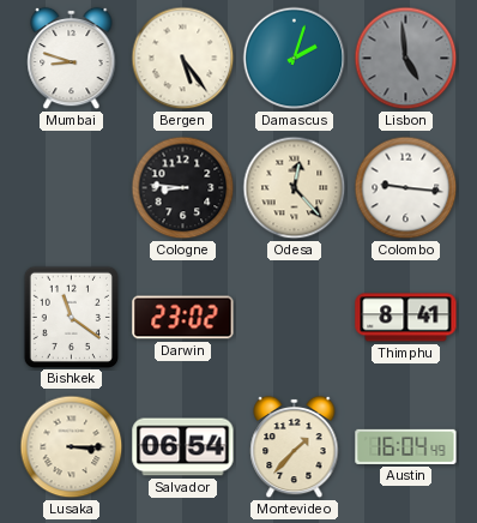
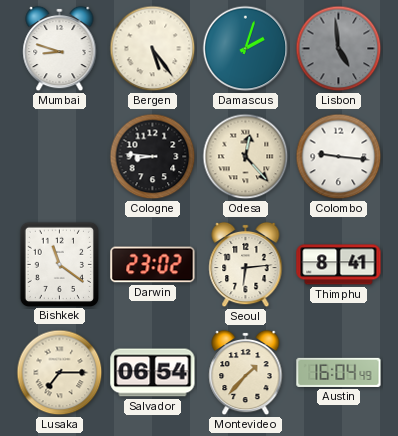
Seoul: none -> 6:14 (246, 265)
Lusaka: 3:15 -> 7:15 (60, 373)
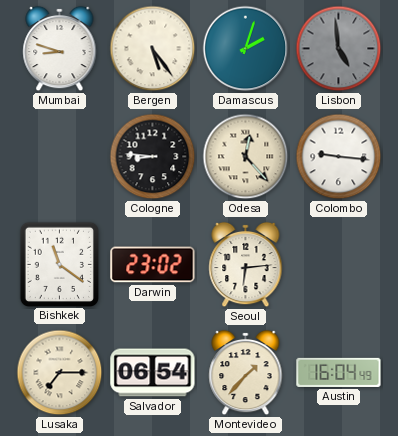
Thimphu: 8:41 -> none (339, 265)
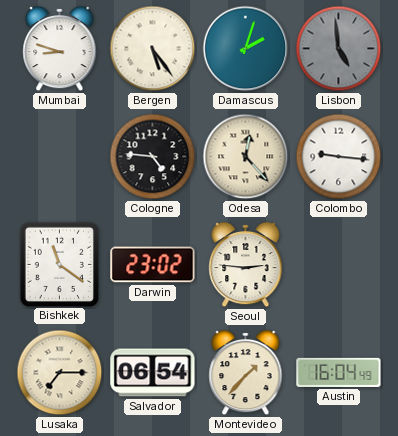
Cologne: 8:46 -> 4:46 (153, 157)
Seoul: 6:14 -> 2:46 (246, 265)
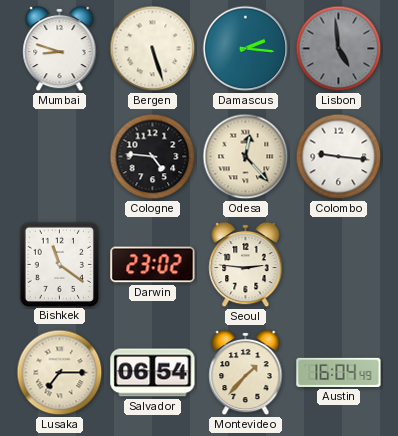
Bergen: 5:24 -> 5:27 (153, 49)
Damascus: 2:03 -> 2:16 (246, 49)
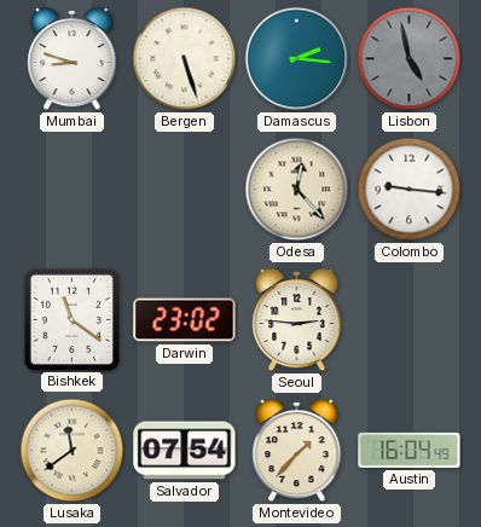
Lisbon: 4:59 -> 4:58 (410, 59)
Cologne: 4:46 -> none (153, 157)
Lusaka: 7:15 -> 11:39 (73, 451)
Salvador: 06:54 -> 07:54 (185, 451)
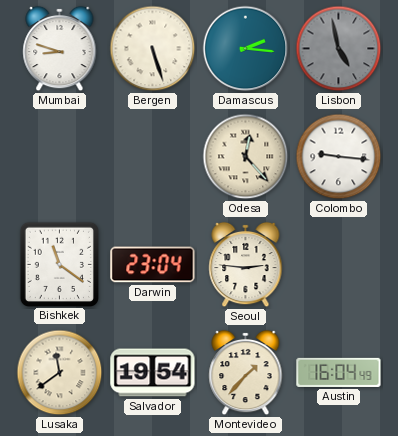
Darwin: 23:02 -> 23:04 (153, 265)
Salvador: 07:54 -> 19:54 (153, 373)
